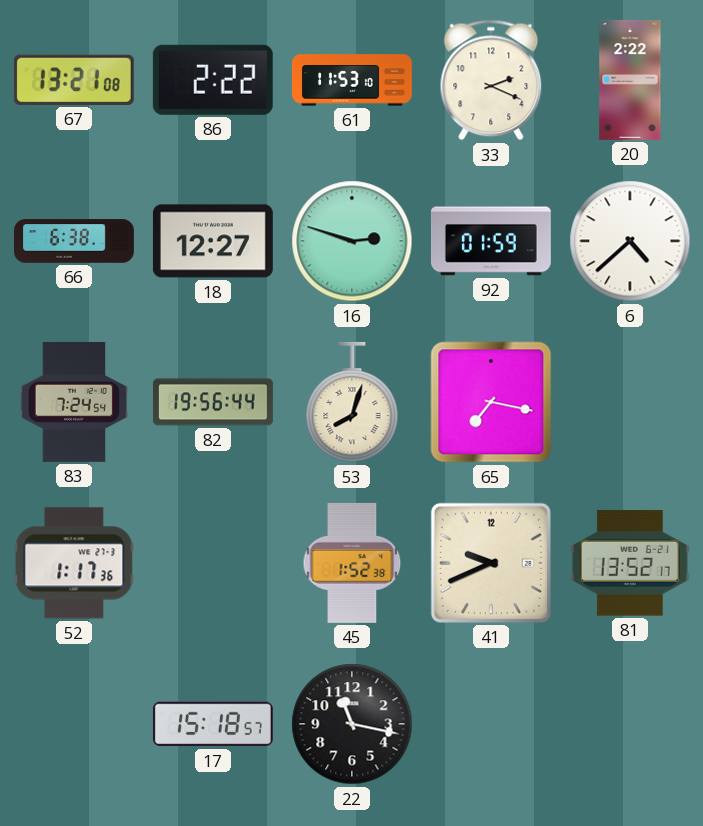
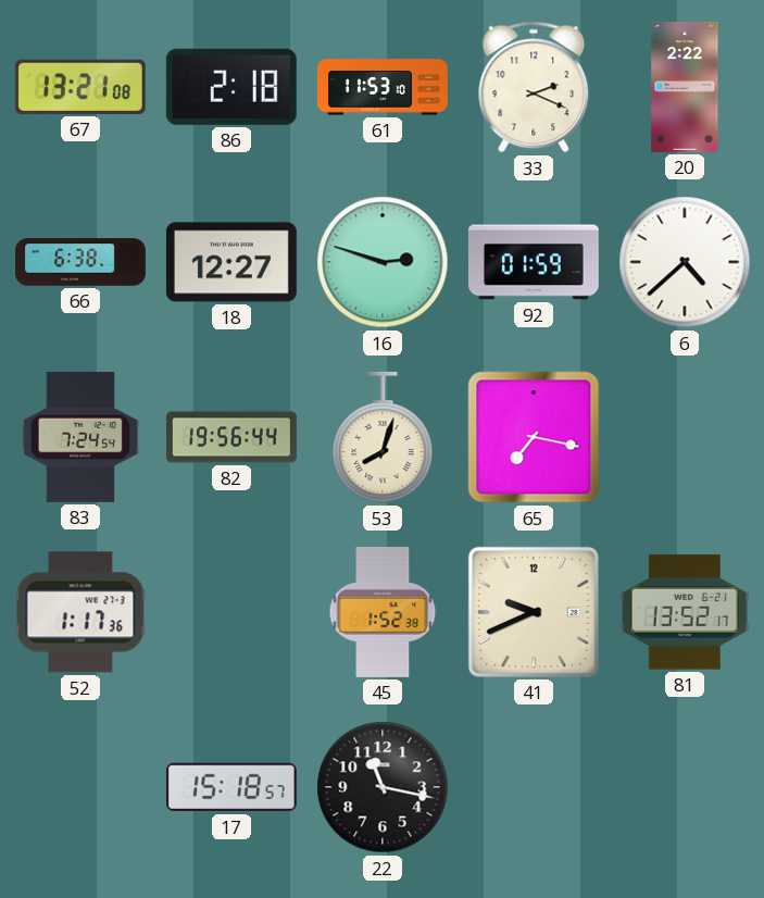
86: 2:22 -> 2:18 (231, 87)
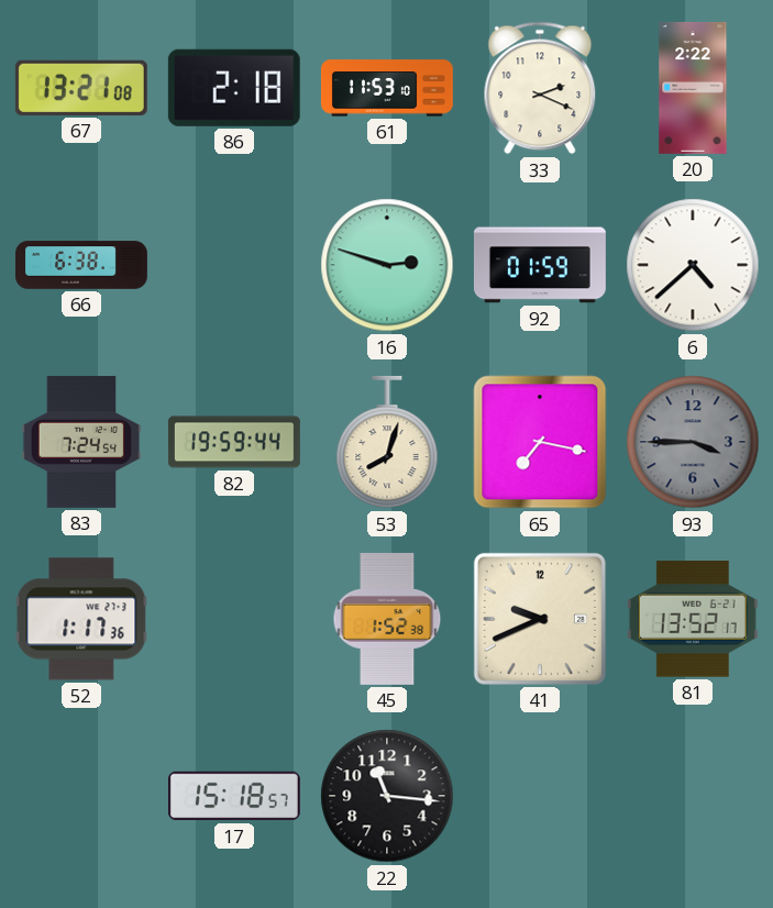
18: 12:27 -> none (231, 262)
82: 19:56 -> 19:59 (234, 442)
93: none -> 3:45 (693, 442)
22: 11:17 -> 11:16 (387, 796)
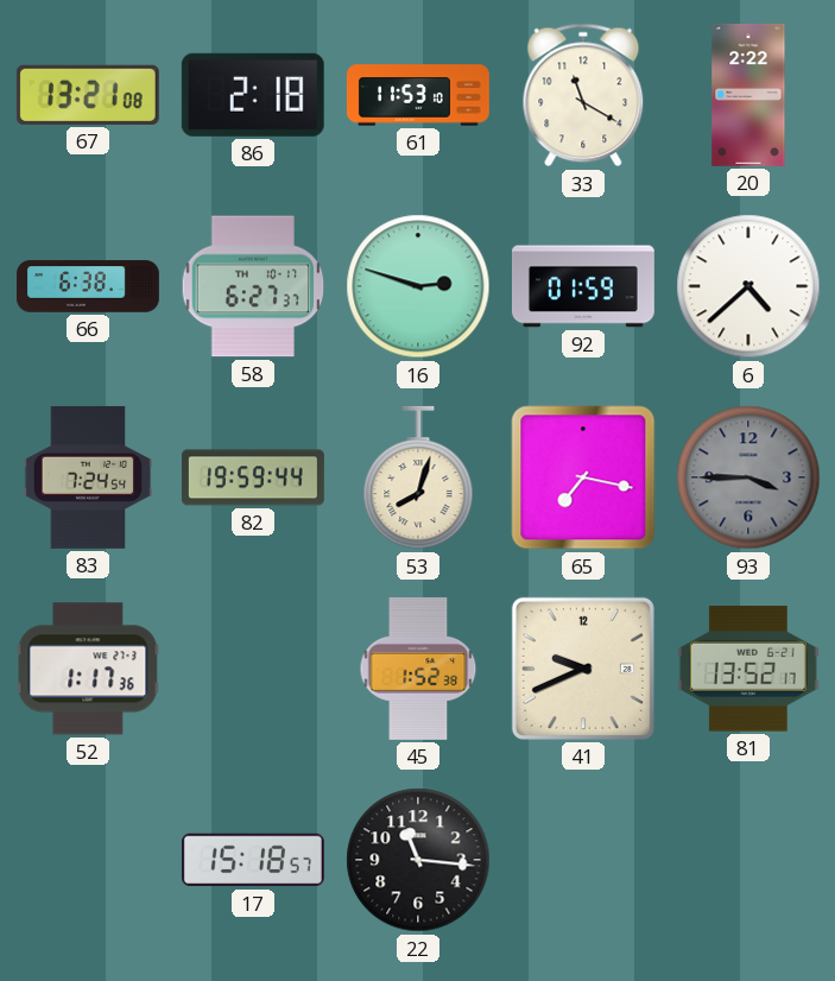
33: 2:19 -> 11:20 (583, 95)
58: none -> 6:27 (253, 286)
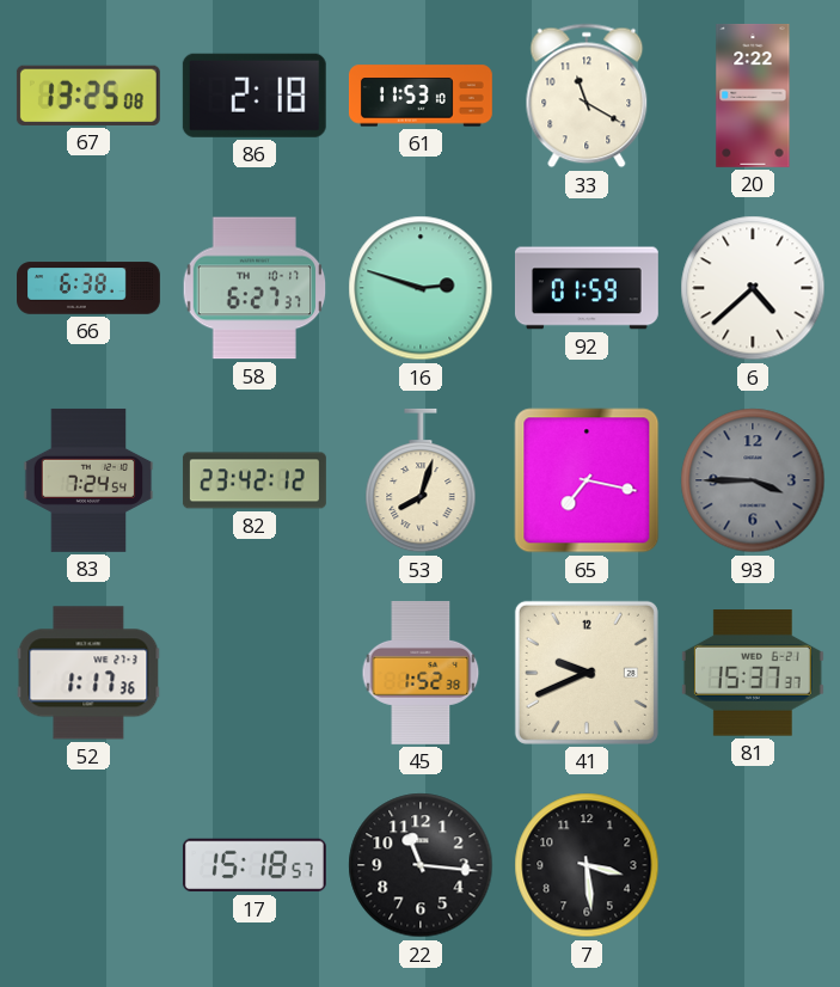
67: 13:21 -> 13:25 (88, 96)
82: 19:59 -> 23:42 (255, 480)
81: 13:52 -> 15:37 (753, 673)
7: none -> 3:29 (587, 865)
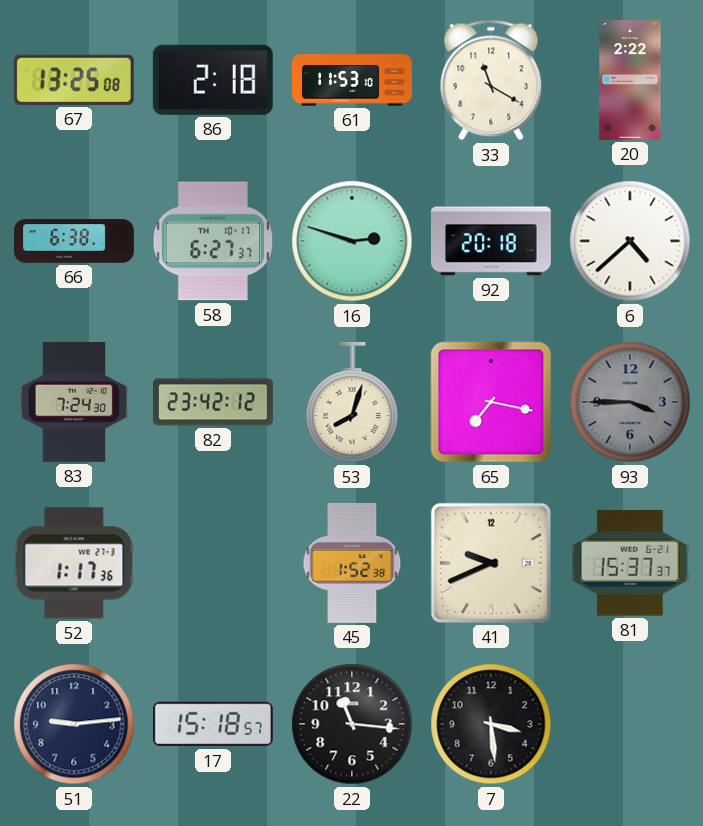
92: 01:59 -> 20:18 (491, 241)
83: 7:24:54 -> 7:24:30 (74, 402)
51: none -> 9:14 (74, 724)
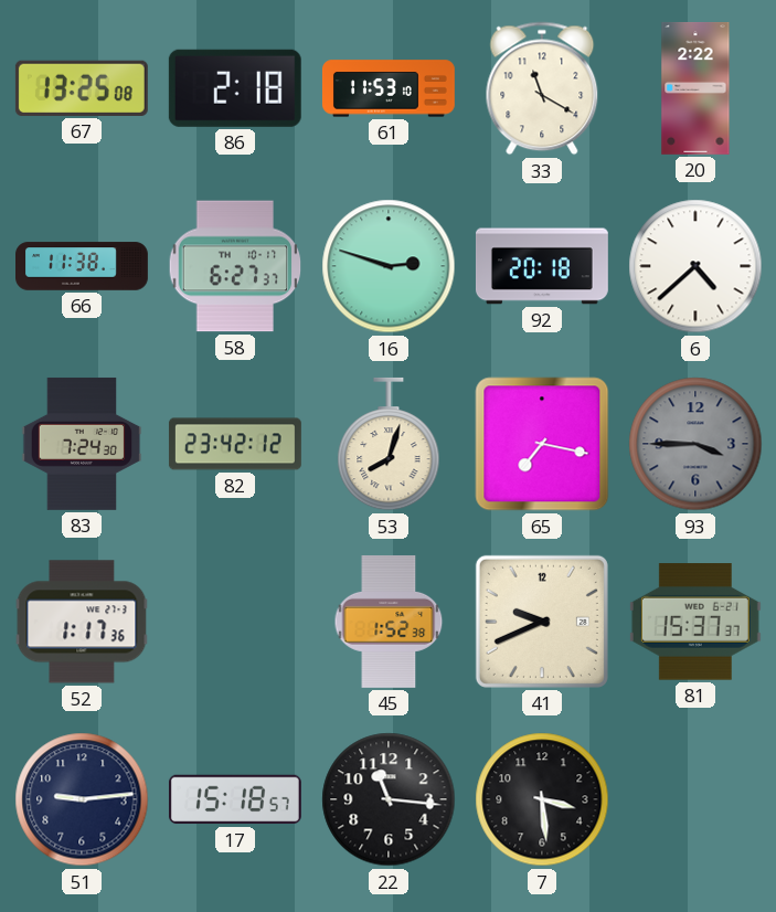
66: 6:38 -> 11:38 (83, 266)
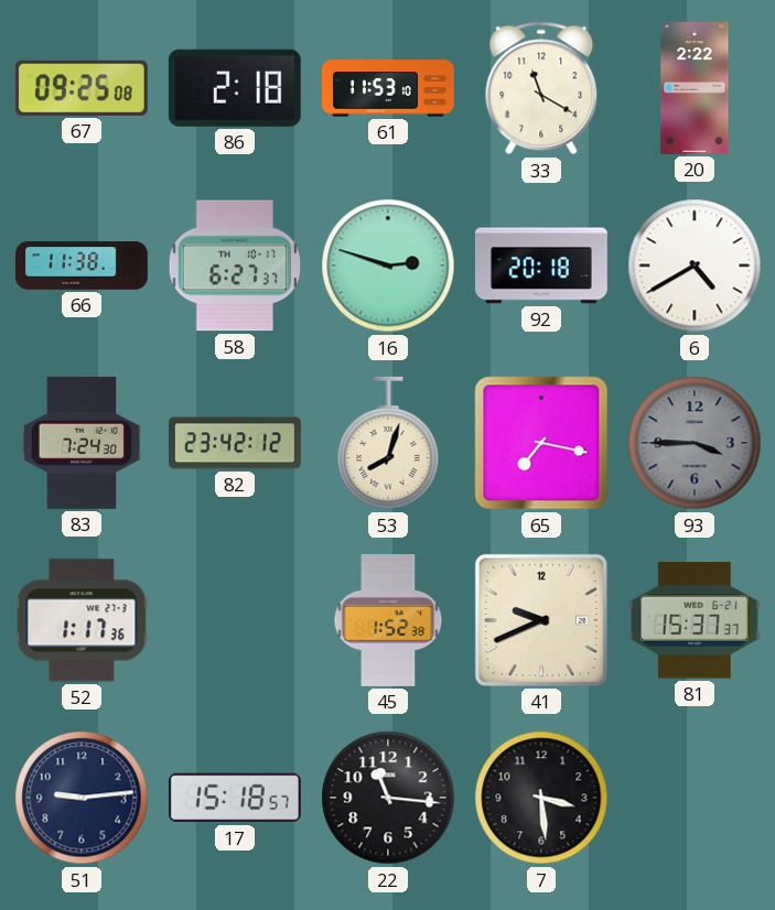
67: 13:25 -> 09:25 (82, 88)
6: 4:38 -> 4:40 (695, 266)
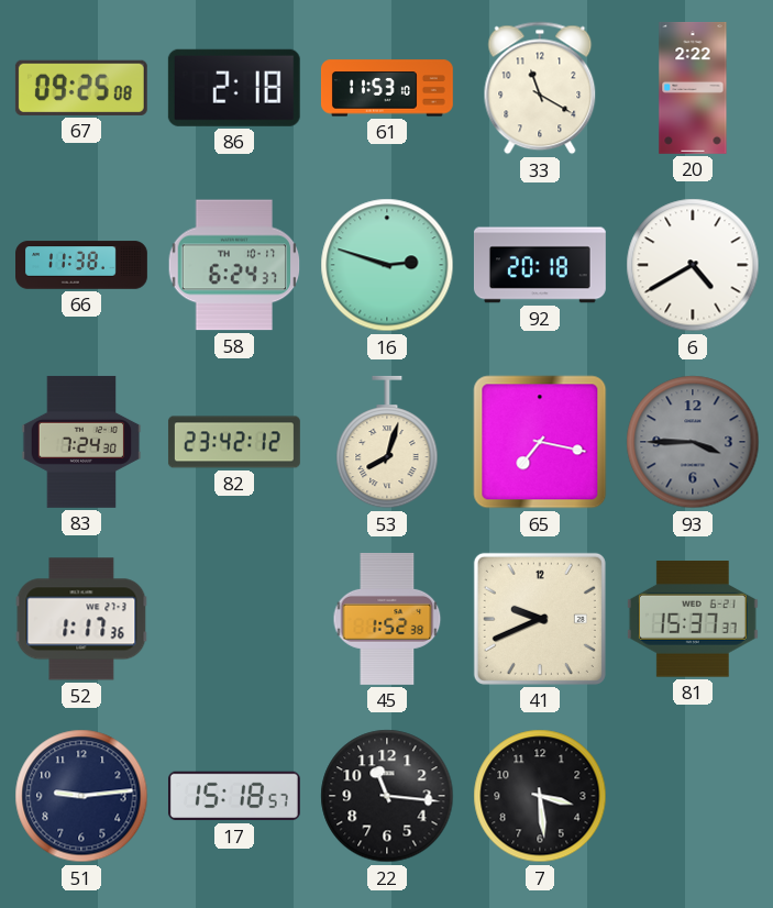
58: 6:27 -> 6:24 (234, 265)
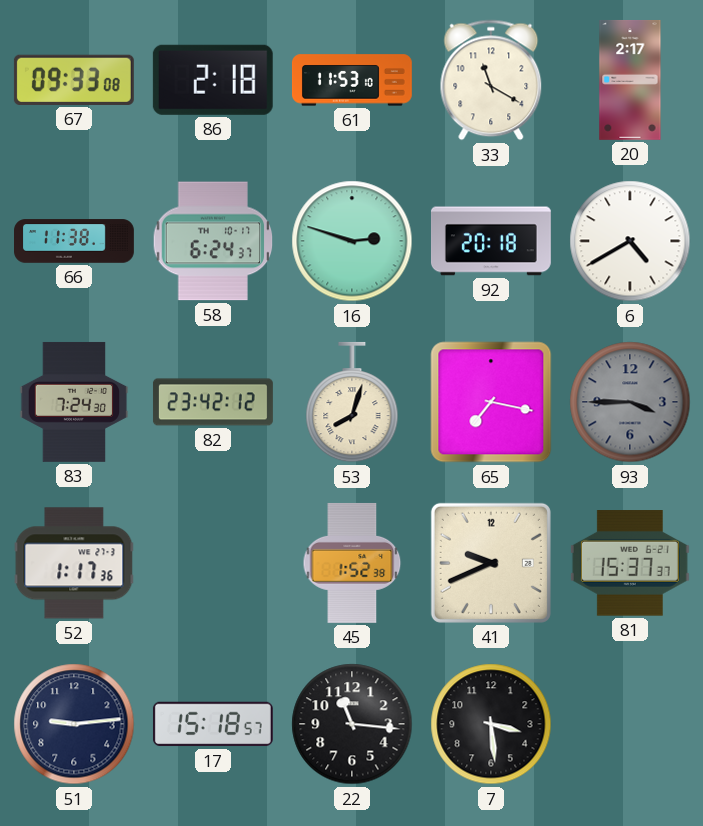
67: 09:25 -> 09:33 (74, 80)
20: 2:22 -> 2:17 (630, 80)
